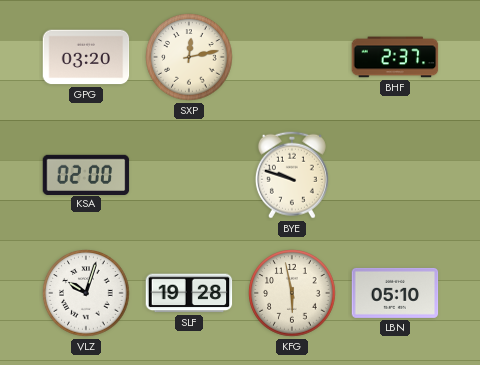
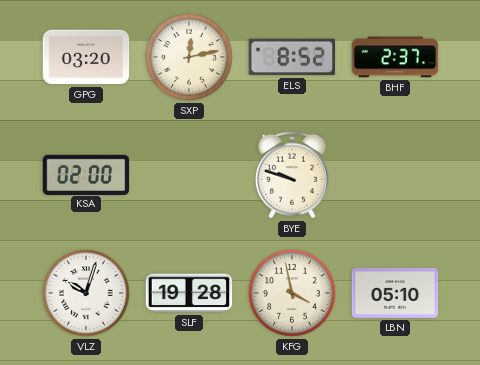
ELS: none -> 8:52 (292, 57)
KFG: 5:58 -> 3:58 (292, 293)
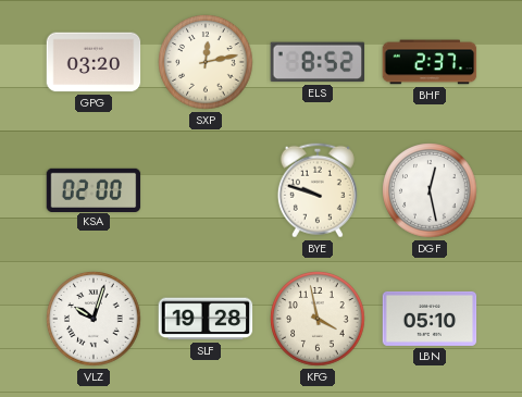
DGF: none -> 12:28 (430, 190)
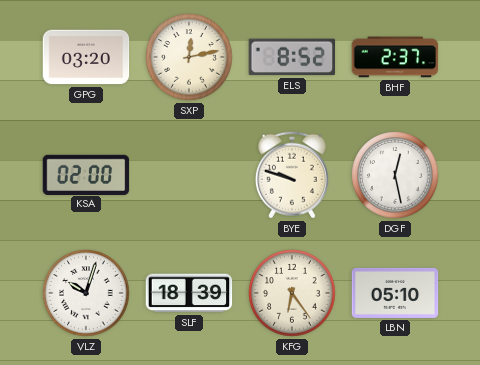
SLF: 19:28 -> 18:39 (189, 293)
KFG: 3:58 -> 6:24 (292, 293)
